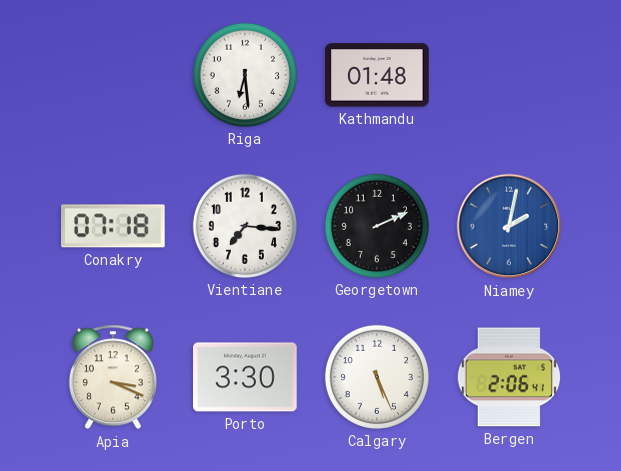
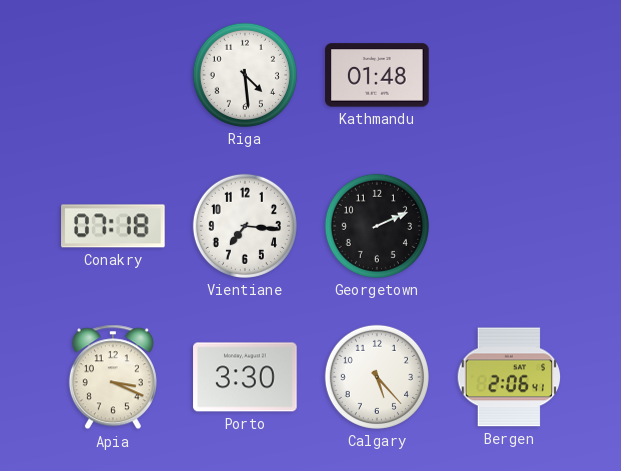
Riga: 6:29 -> 4:29 (245, 75)
Niamey: 2:02 -> none (509, 226)
Calgary: 5:26 -> 5:23 (377, 377)
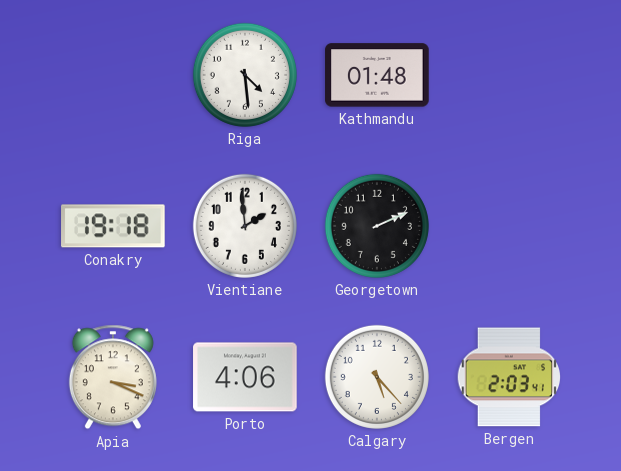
Conakry: 07:18 -> 19:18 (113, 226)
Vientiane: 7:16 -> 1:59 (245, 226)
Porto: 3:30 -> 4:06 (245, 377)
Bergen: 2:06 -> 2:03 (509, 377)
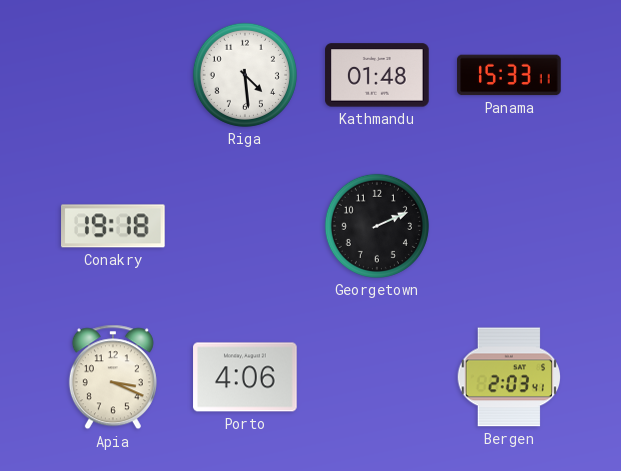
Panama: none -> 15:33 (509, 75)
Vientiane: 1:59 -> none (245, 226)
Calgary: 5:23 -> none (377, 377)
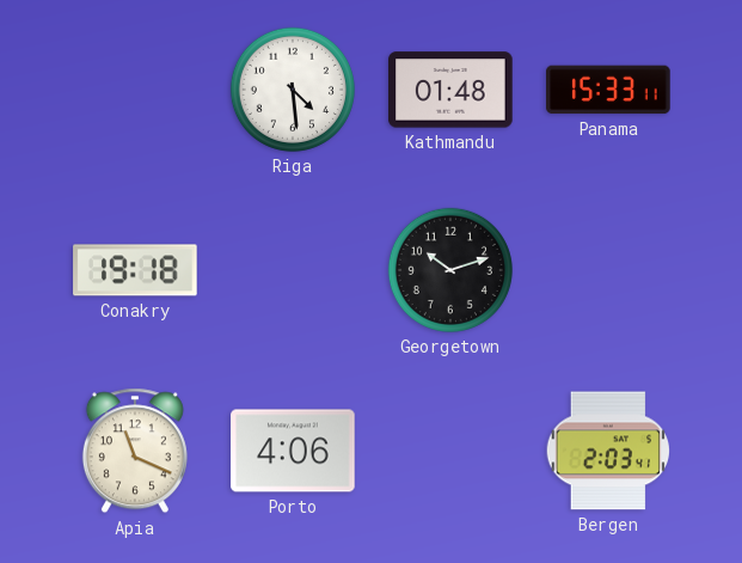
Georgetown: 2:11 -> 10:12 (450, 270)
Apia: 3:19 -> 11:19 (135, 451)
